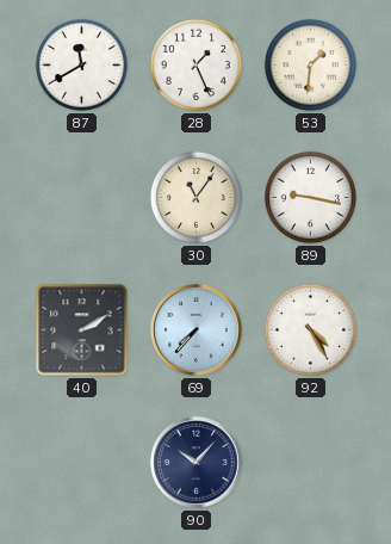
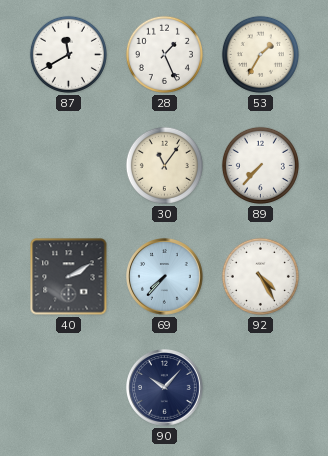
53: 1:31 -> 1:35 (260, 54)
89: 9:17 -> 7:37 (260, 165)
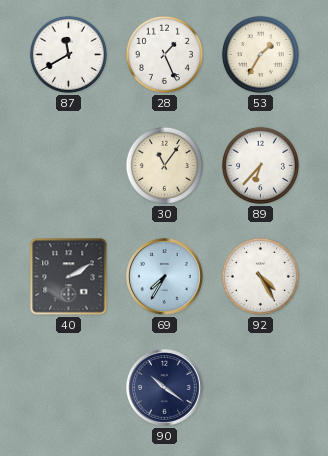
89: 7:37 -> 6:37 (260, 165)
69: 7:37 -> 7:35 (165, 277)
90: 10:07 -> 10:21 (165, 388)
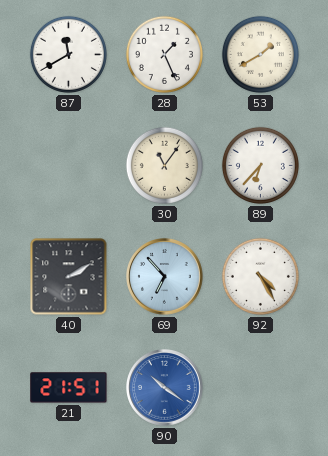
53: 1:35 -> 1:40 (260, 54)
69: 7:35 -> 6:53 (165, 277)
21: none -> 21:51 (69, 388)
90 dial: navy -> blue (165, 388)
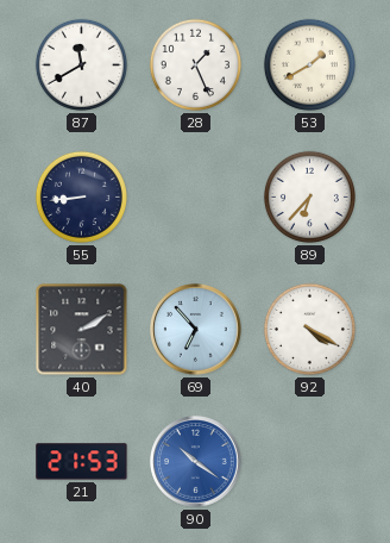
55: none -> 8:44 (81, 196)
30: 11:06 -> none (164, 165)
92: 4:25 -> 4:20 (309, 329)
21: 21:51 -> 21:53 (82, 462)
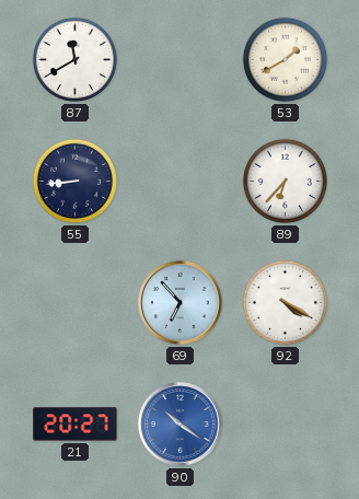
28: 1:26 -> none (195, 64)
40: 2:10 -> none (82, 330)
21: 21:53 -> 20:27 (76, 425)
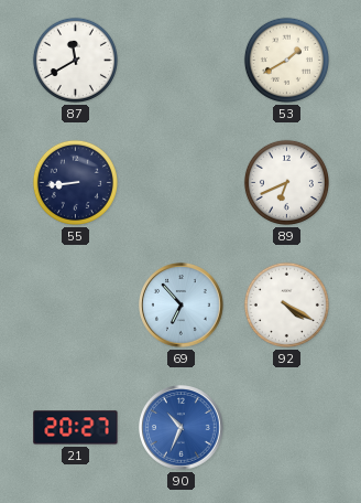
89: 6:37 -> 6:41 (286, 182)
90: 10:21 -> 10:34 (182, 428)
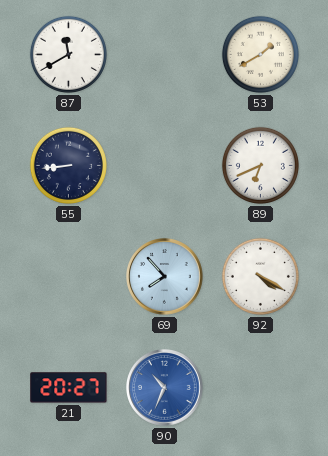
69: 6:53 -> 7:53 (165, 277)
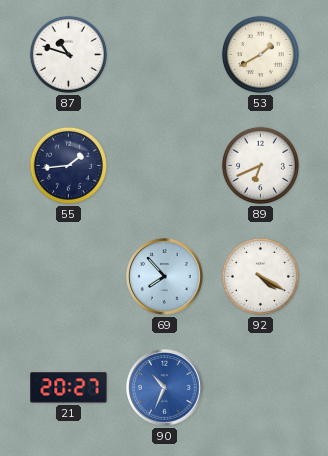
87: 11:40 -> 10:48 (68, 54)
55: 8:44 -> 1:44 (68, 165)
